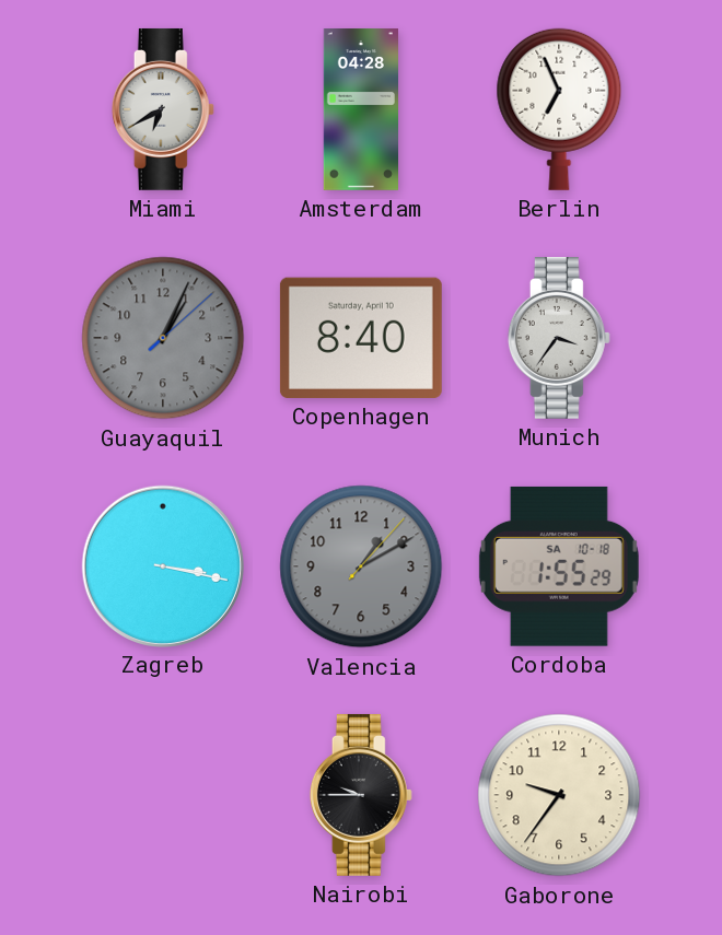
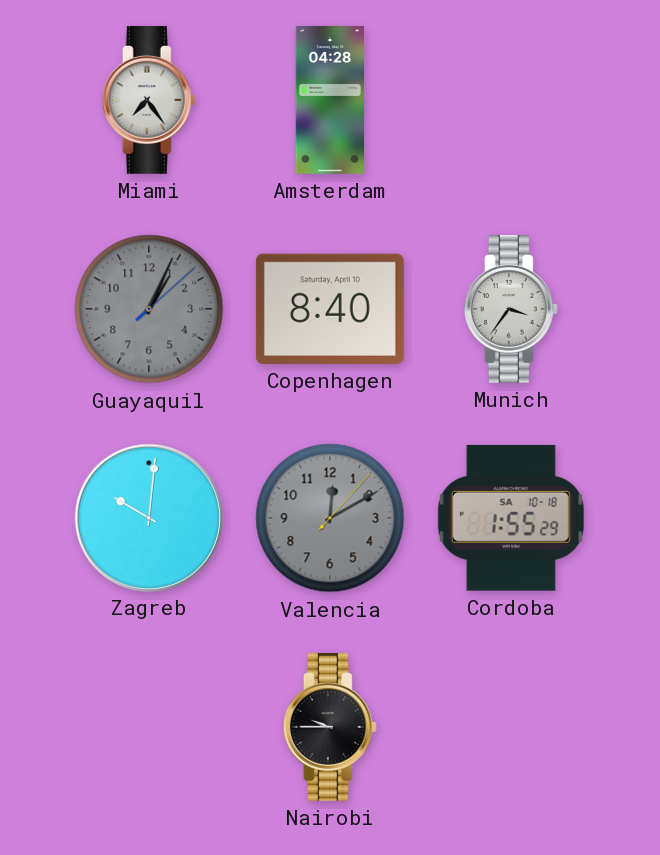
Miami: 6:40 -> 7:24 (149, 100)
Berlin: 6:56 -> none (559, 109)
Zagreb: 3:17 -> 10:01 (148, 517)
Valencia: 1:10 -> 12:10 (330, 518)
Gaborone: 9:36 -> none (559, 795)
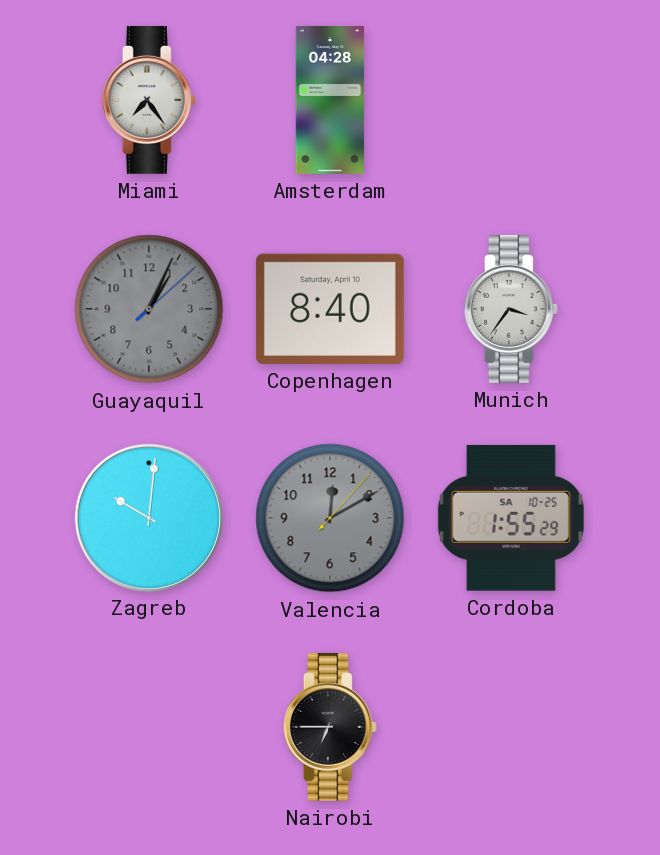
Cordoba date: SA 10-18 -> SA 10-25 (511, 518)
Nairobi: 9:45 -> 6:45 (330, 727)
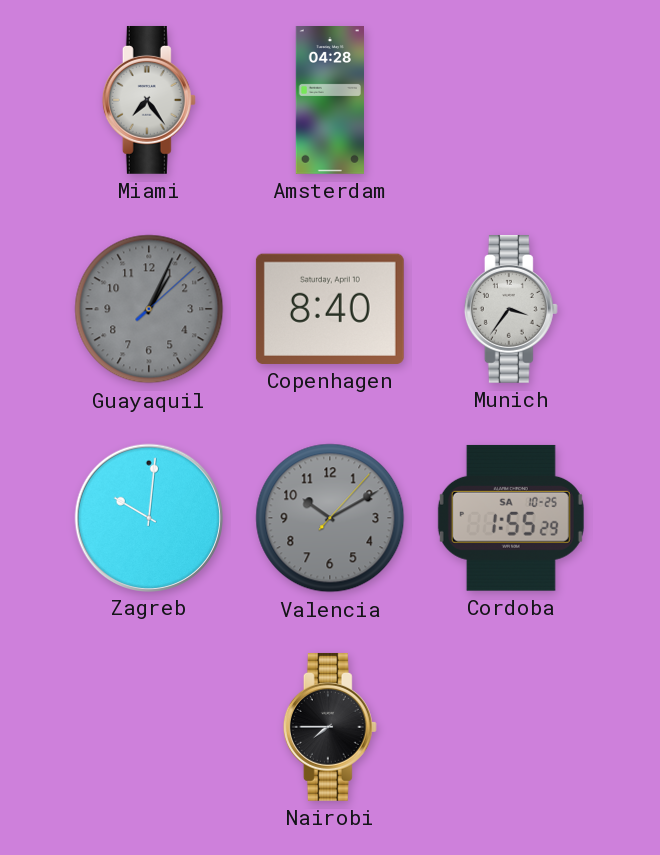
Valencia: 12:10 -> 10:10 (330, 518)
Nairobi: 6:45 -> 7:45 (330, 727)
